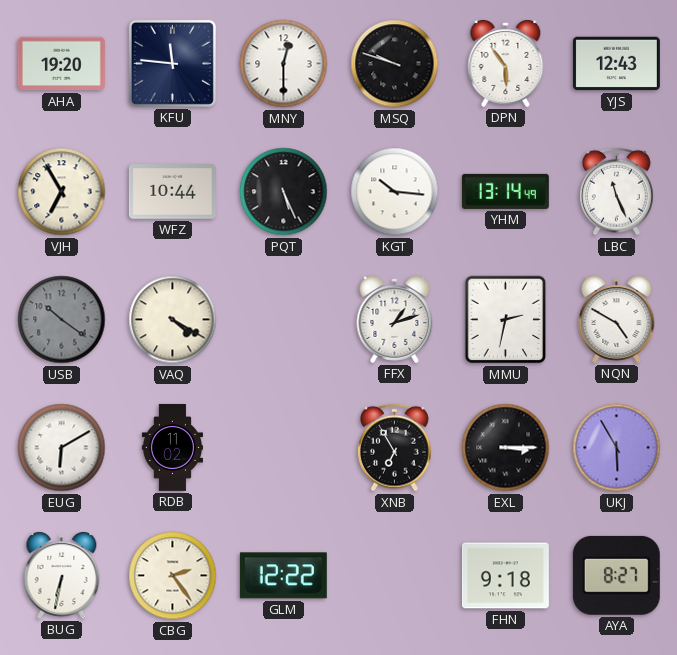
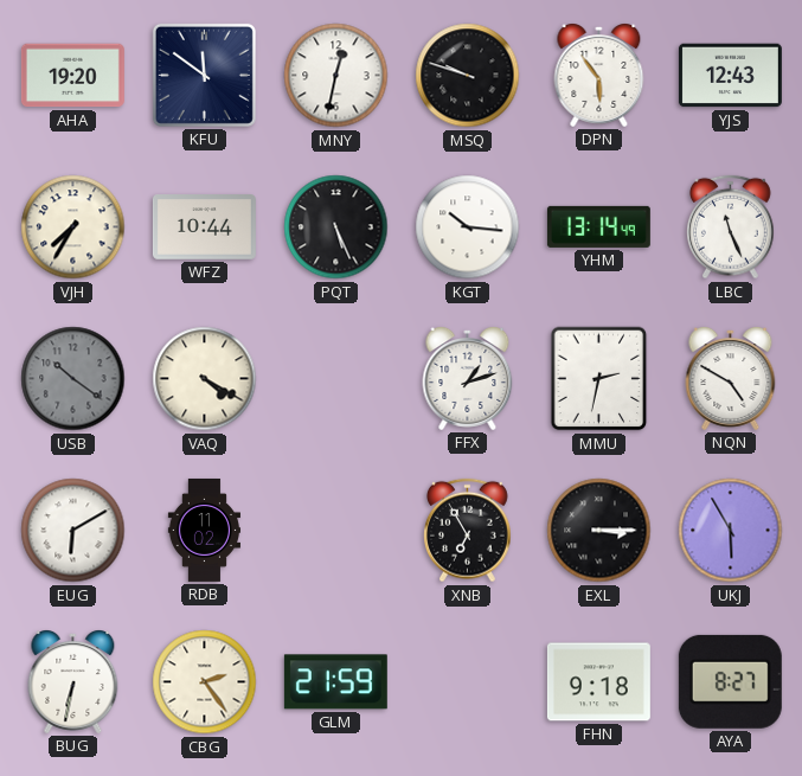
KFU: 11:46 -> 11:51 (204, 75)
MNY: 12:30 -> 12:32 (336, 76)
VJH: 6:55 -> 7:35 (73, 227)
GLM: 12:22 -> 21:59 (335, 682)
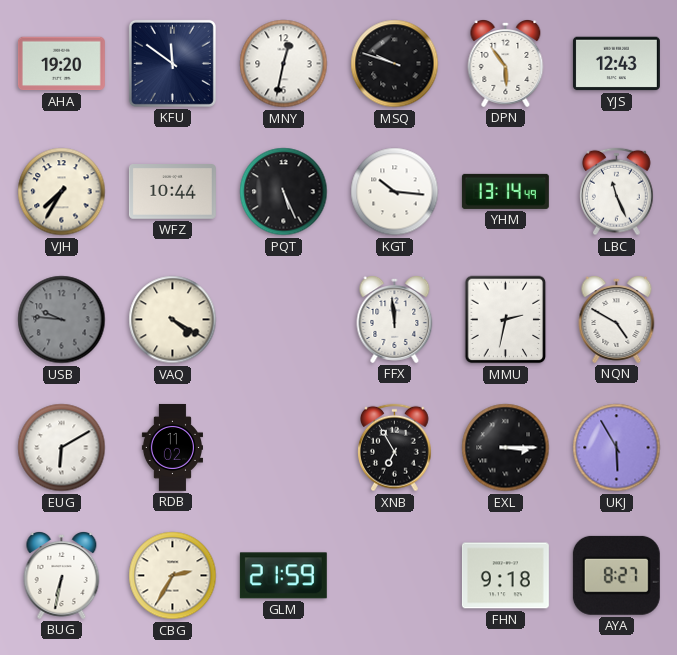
USB: 10:21 -> 9:46 (62, 320)
FFX: 1:12 -> 11:59 (395, 320)
CBG: 2:24 -> 2:35 (173, 576)
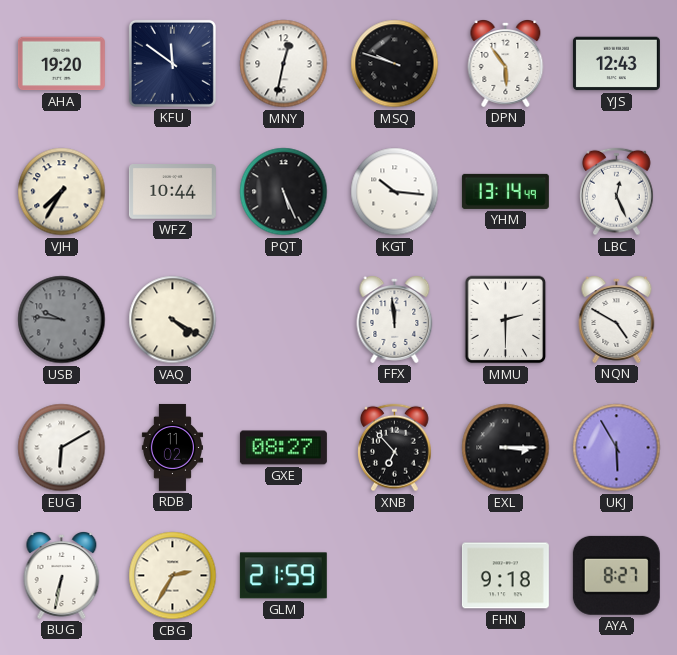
LBC: 11:26 -> 12:26 (617, 192)
MMU: 2:32 -> 2:30 (506, 320)
GXE: none -> 08:27 (283, 448)
XNB: 6:55 -> 6:53 (395, 448)
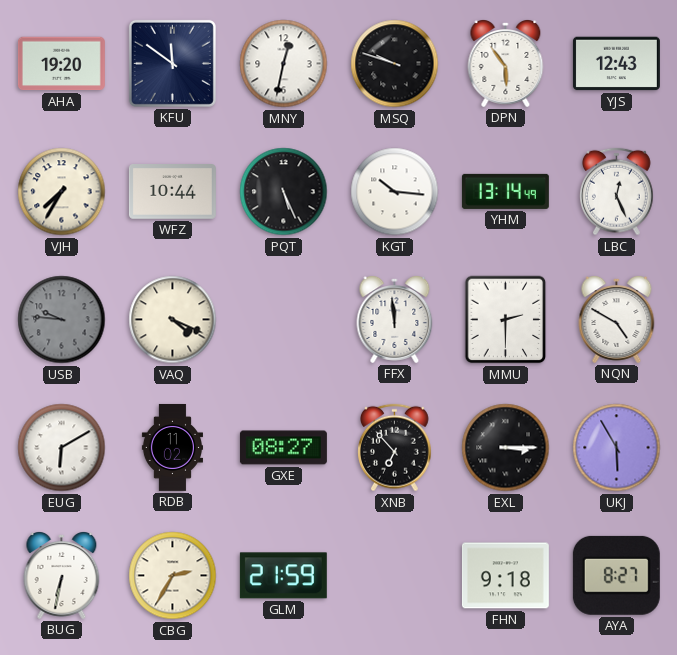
VAQ: 4:20 -> 4:19 (173, 320)
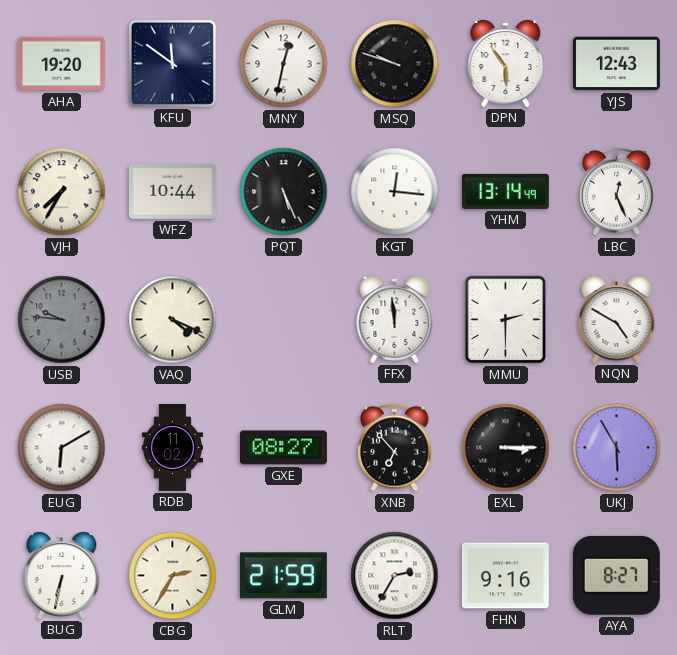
KGT: 10:16 -> 12:16 (395, 192)
RLT: none -> 2:35 (395, 576)
FHN: 9:18 -> 9:16 (505, 576)
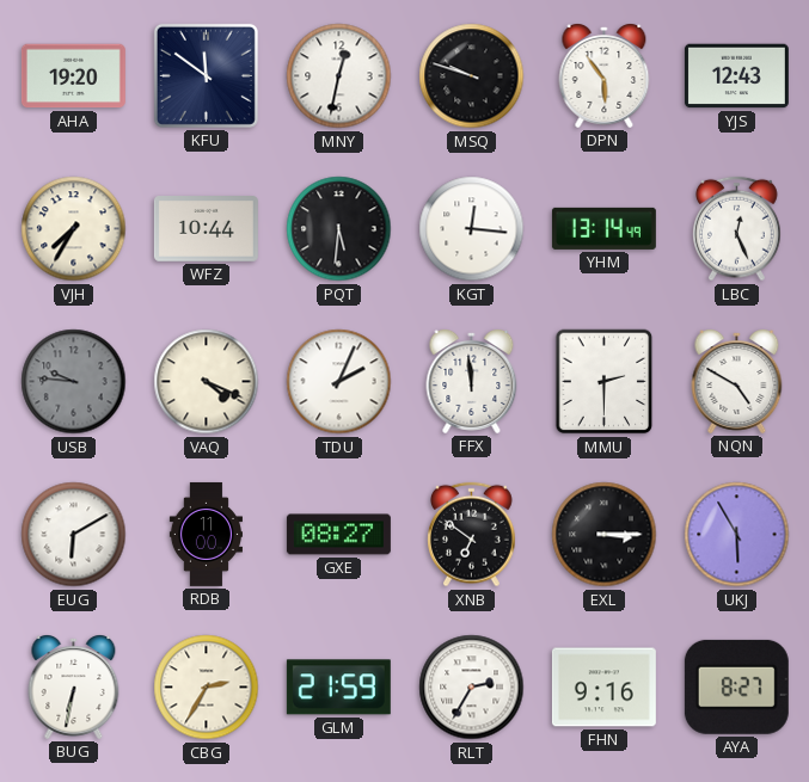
PQT: 5:26 -> 5:31 (339, 229)
TDU: none -> 2:04 (339, 382)
RDB: 11:02 -> 11:00 (206, 534)
XNB: 6:53 -> 6:51 (472, 535)
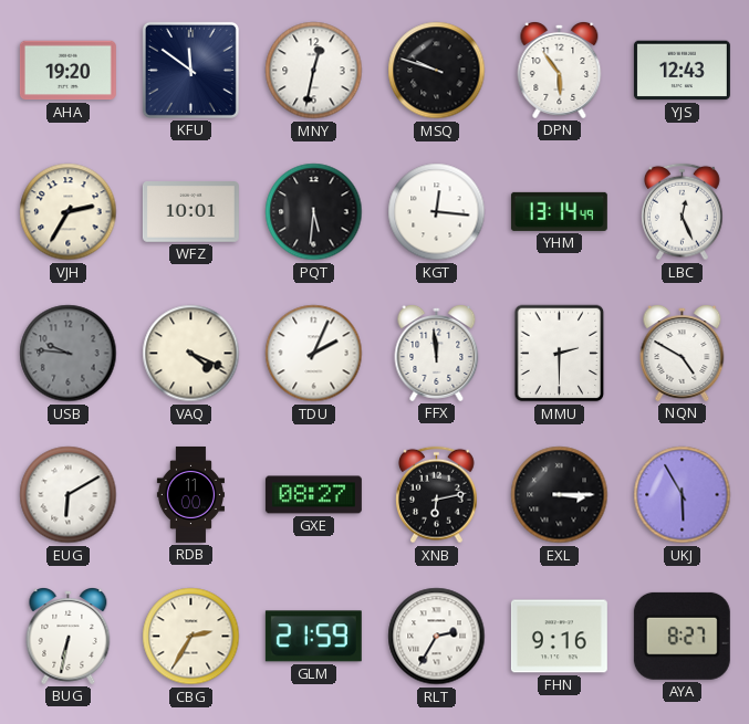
VJH: 7:35 -> 2:35 (69, 212)
WFZ: 10:44 -> 10:01 (190, 212)
XNB: 6:51 -> 6:13 (437, 495)
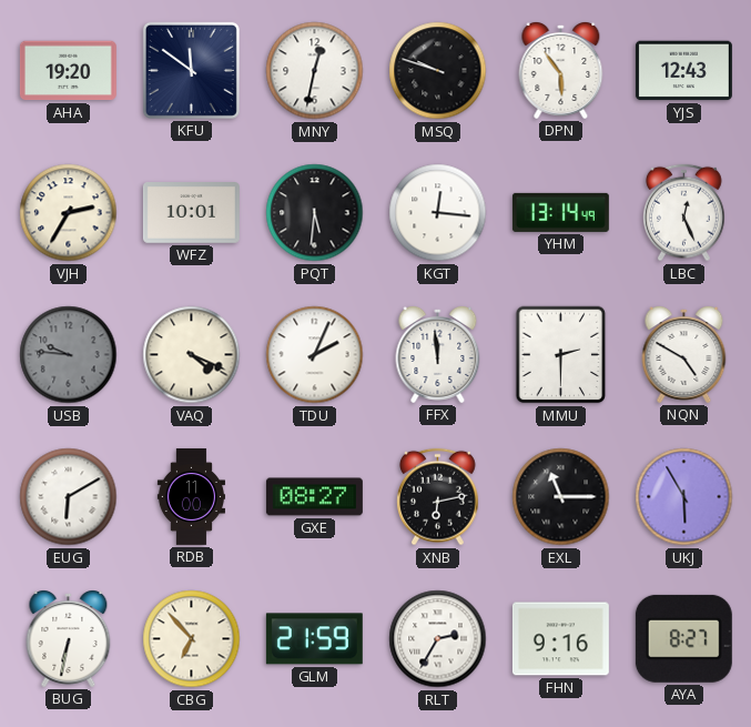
EXL: 3:15 -> 11:15 (561, 497)
CBG: 2:35 -> 6:53 (192, 639)
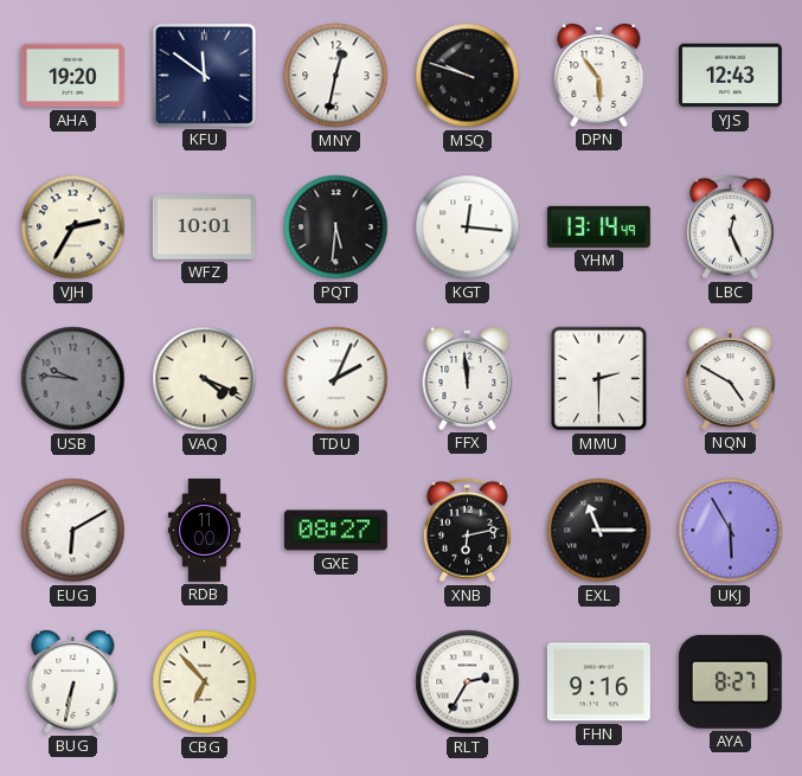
GLM: 21:59 -> none (314, 639)
